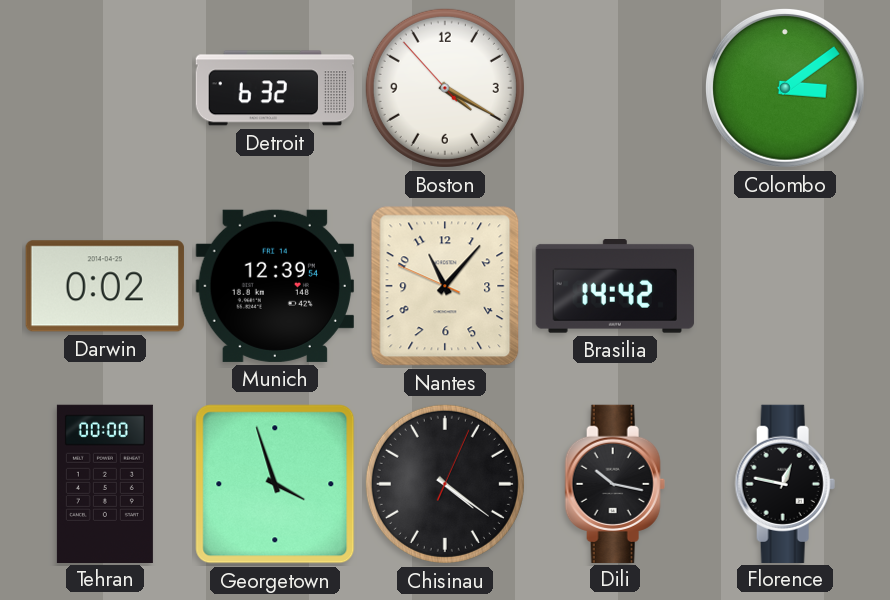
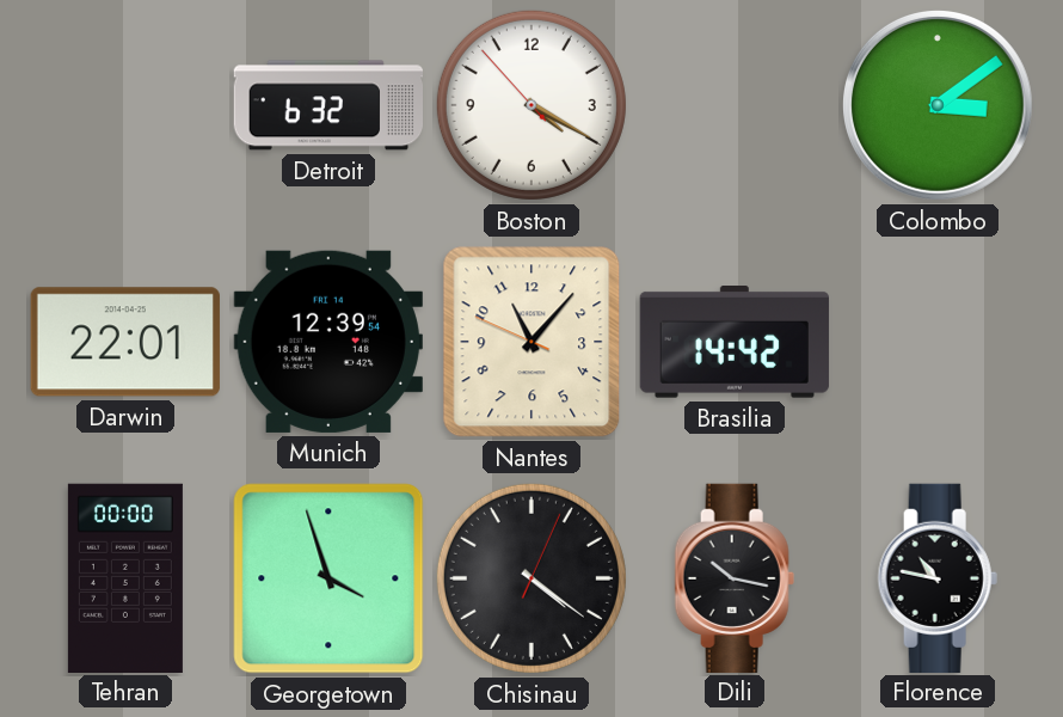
Darwin: 0:02 -> 22:01 (125, 342)
Florence: 12:47 -> 10:47 (938, 577)
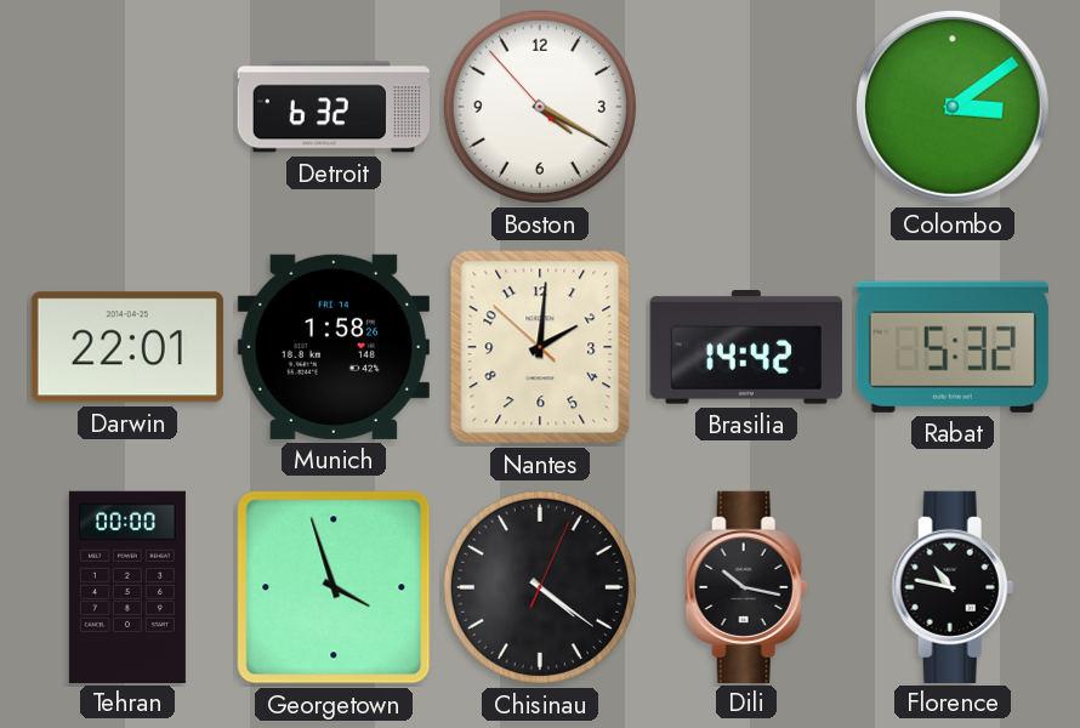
Munich: 12:39 -> 1:58 (334, 347)
Nantes: 11:06 -> 2:00 (540, 347)
Rabat: none -> 5:32 (953, 347)
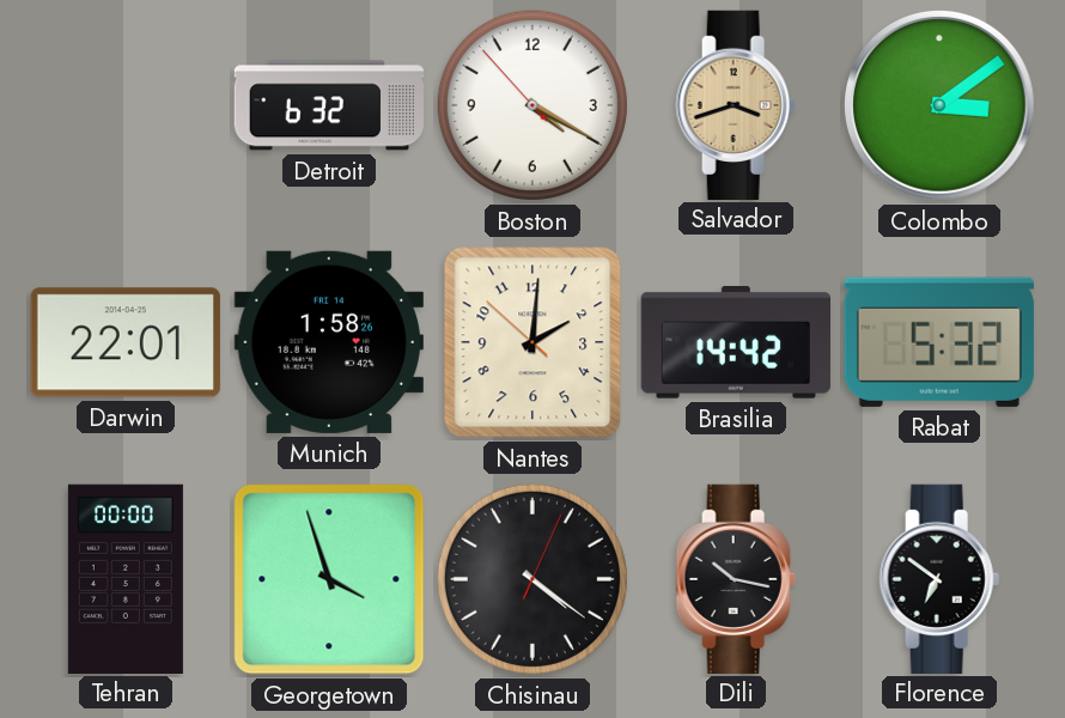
Salvador: none -> 3:42 (736, 104)
Florence: 10:47 -> 6:51 (939, 578)
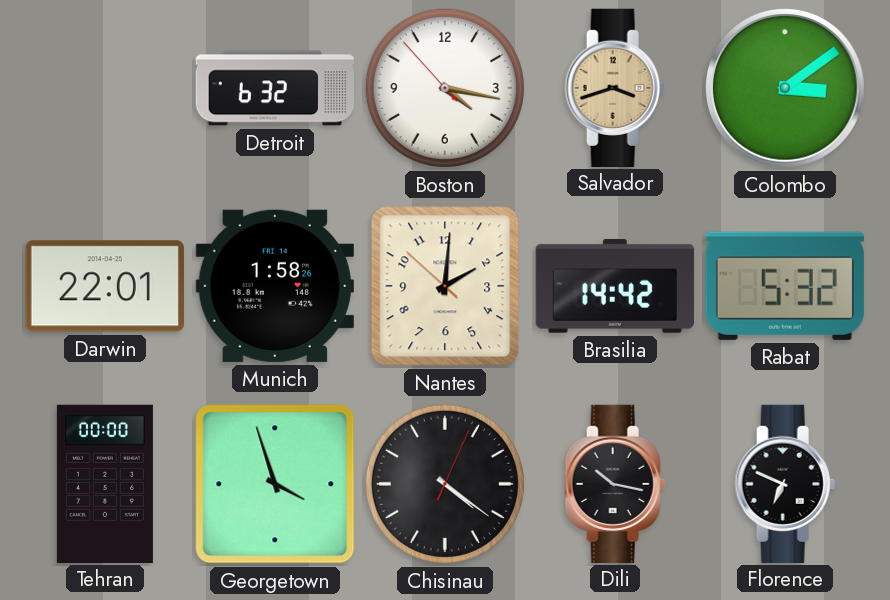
Boston: 4:19 -> 4:16 (445, 88)
Florence: 6:51 -> 6:49 (785, 483)
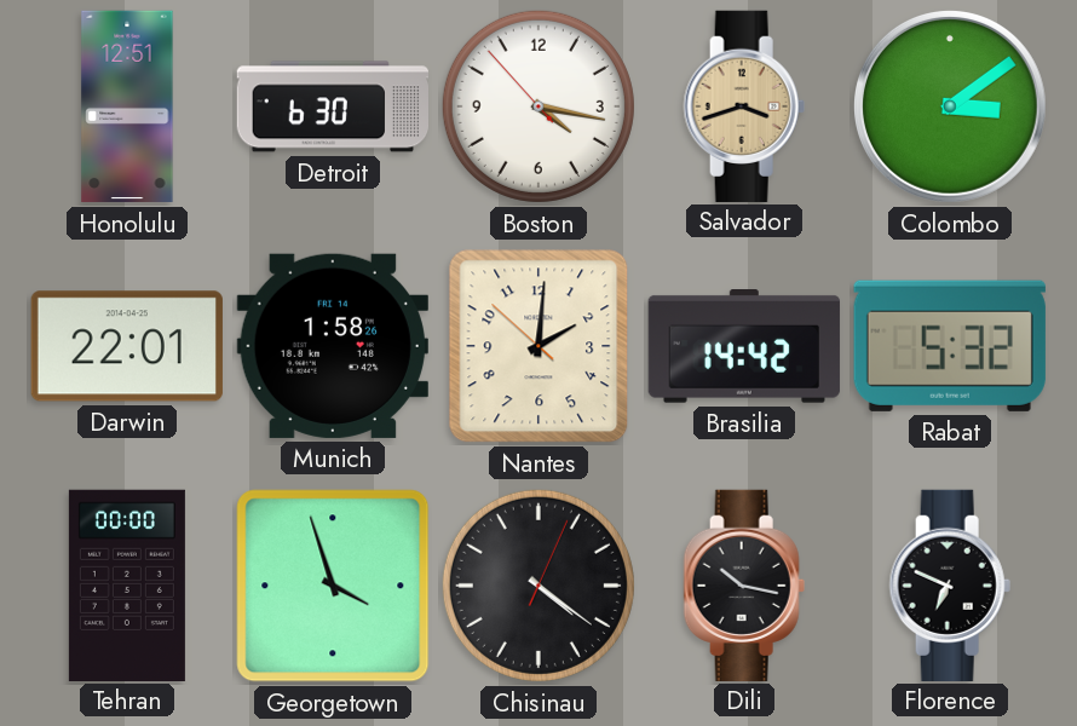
Honolulu: none -> 12:51 (127, 106)
Detroit: 6:32 -> 6:30 (332, 106)
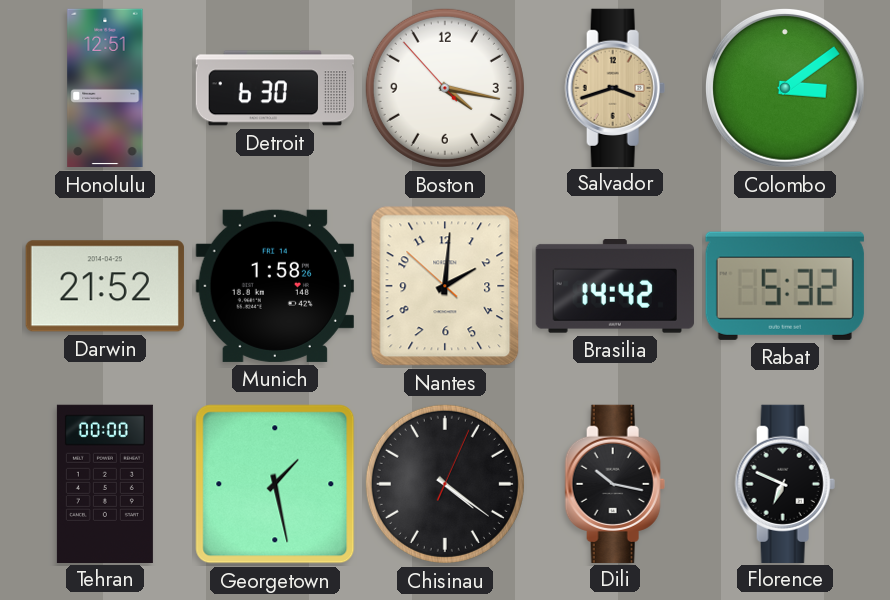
Darwin: 22:01 -> 21:52 (105, 286)
Georgetown: 3:57 -> 1:28 (275, 484)
